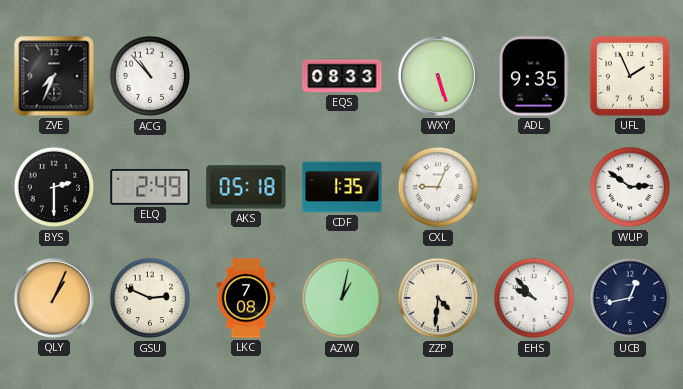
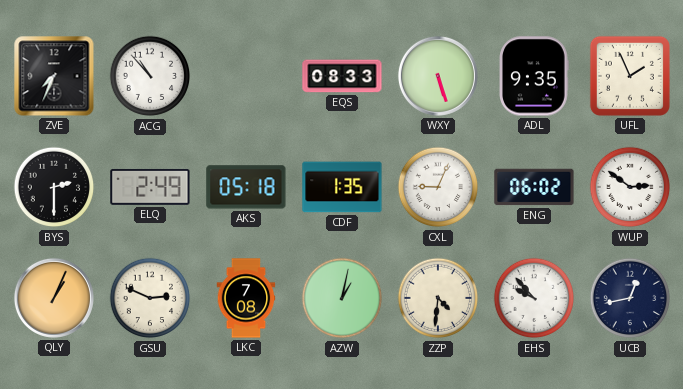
ENG: none -> 06:02 (534, 187)
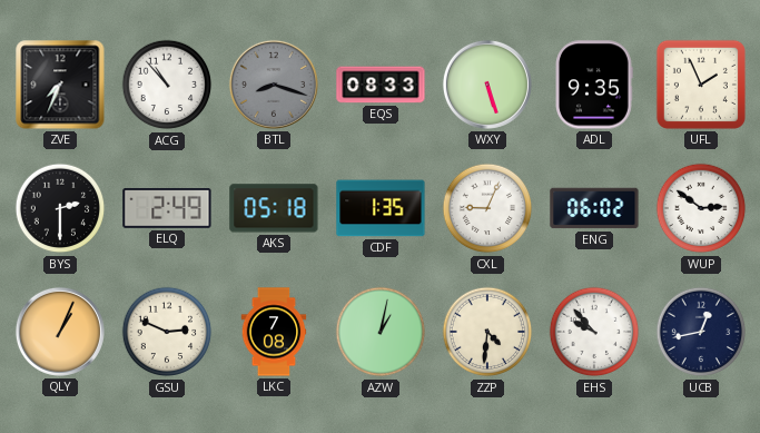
BTL: none -> 8:18 (274, 85)
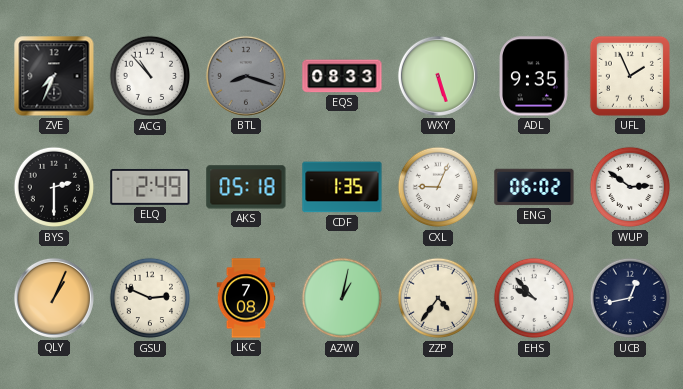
ZZP: 4:31 -> 4:36 (438, 298)
